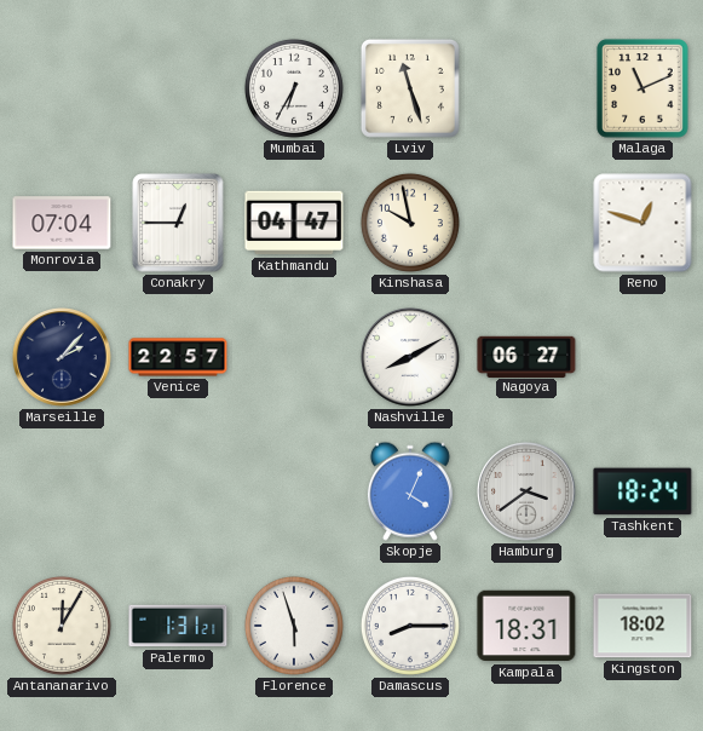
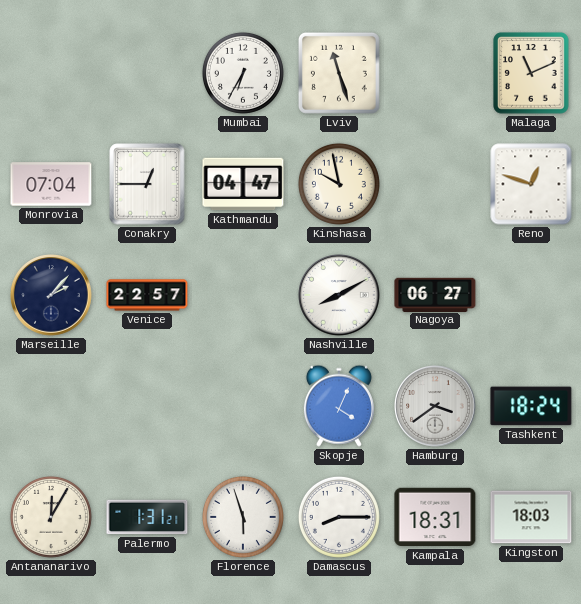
Kingston: 18:02 -> 18:03 (531, 517)
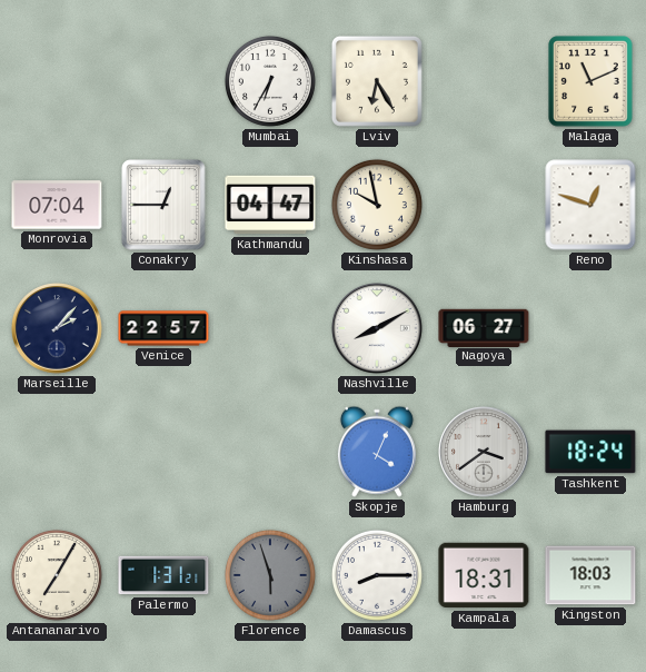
Lviv: 11:27 -> 6:25 (377, 81)
Antananarivo: 12:05 -> 7:05 (57, 575)
Florence dial: white -> grey (270, 575)
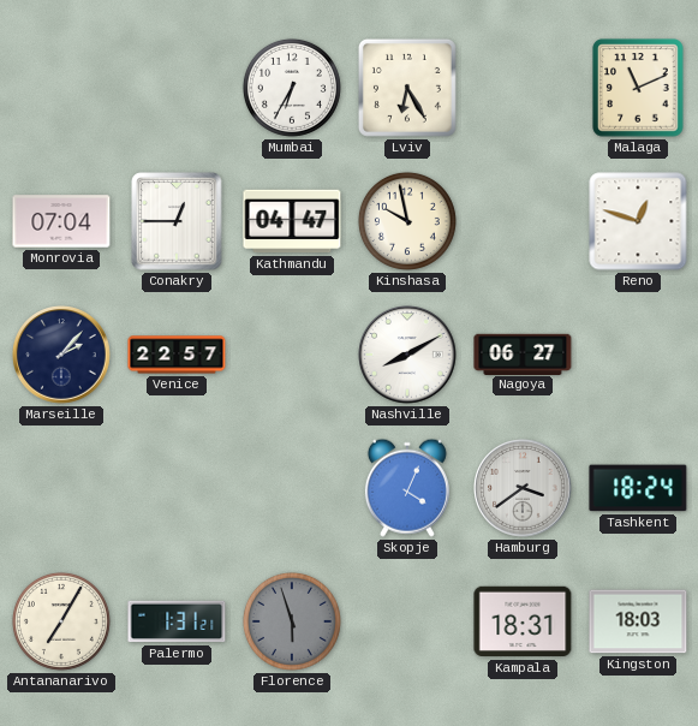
Damascus: 8:15 -> none (377, 575)
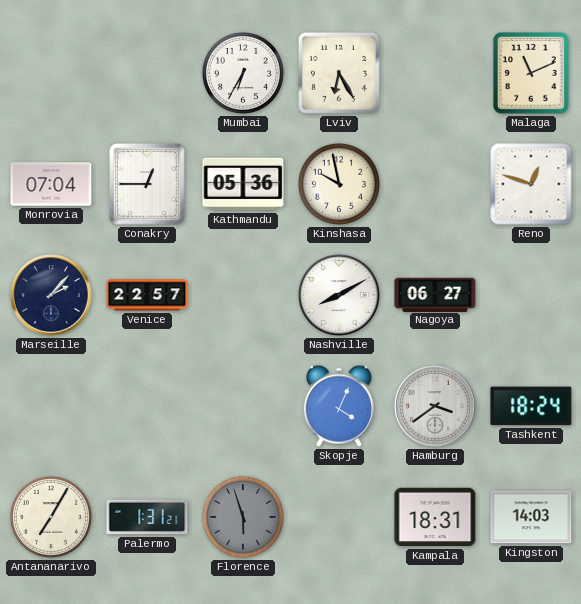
Kathmandu: 04:47 -> 05:36 (243, 184)
Kingston: 18:03 -> 14:03 (531, 517)
